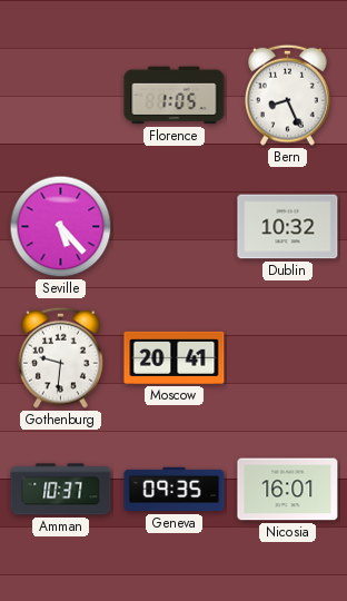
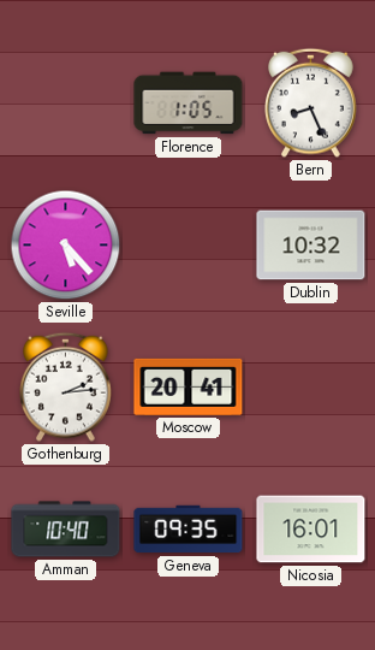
Gothenburg: 9:31 -> 2:14 (66, 386)
Amman: 10:37 -> 10:40 (66, 530)
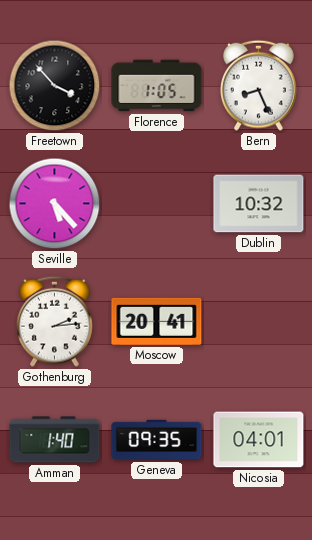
Freetown: none -> 3:53 (55, 86)
Amman: 10:40 -> 1:40 (55, 440)
Nicosia: 16:01 -> 04:01 (259, 440)
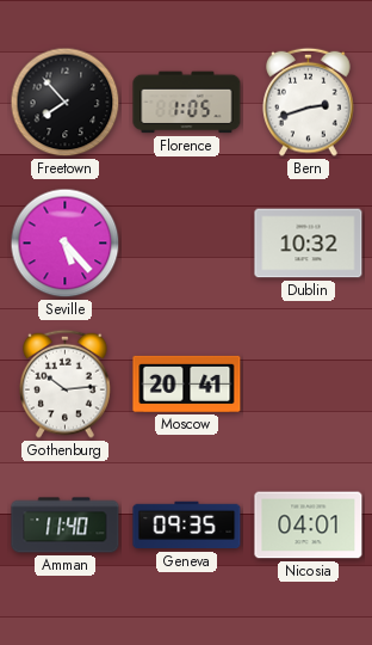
Freetown: 3:53 -> 7:53 (66, 103)
Bern: 8:26 -> 2:42 (309, 102)
Gothenburg: 2:14 -> 10:14 (66, 383)
Amman: 1:40 -> 11:40 (66, 526)
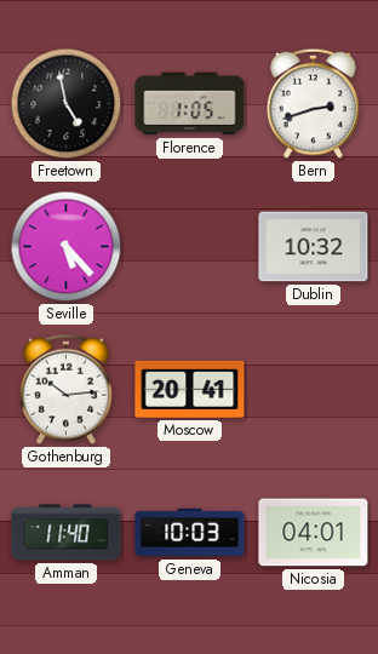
Freetown: 7:53 -> 4:58 (67, 104)
Geneva: 09:35 -> 10:03 (190, 533)
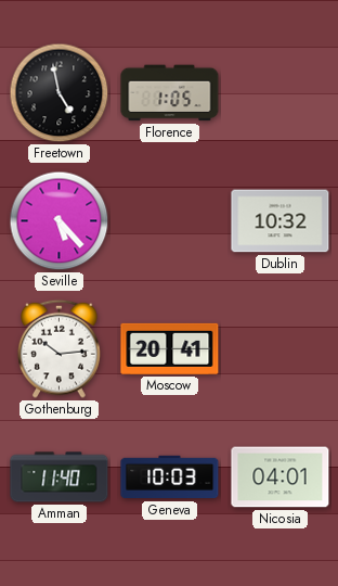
Bern: 2:42 -> none (314, 103)
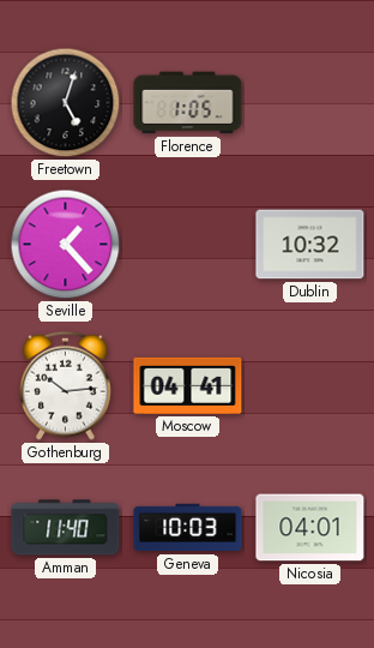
Freetown: 4:58 -> 5:03 (66, 103)
Seville: 5:23 -> 1:23 (66, 245)
Moscow: 20:41 -> 04:41 (188, 385)
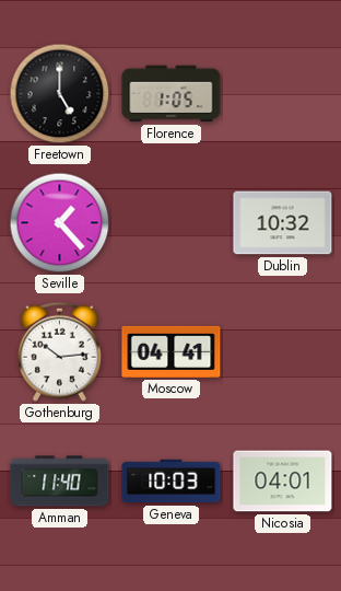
Freetown: 5:03 -> 5:00 (60, 94)
